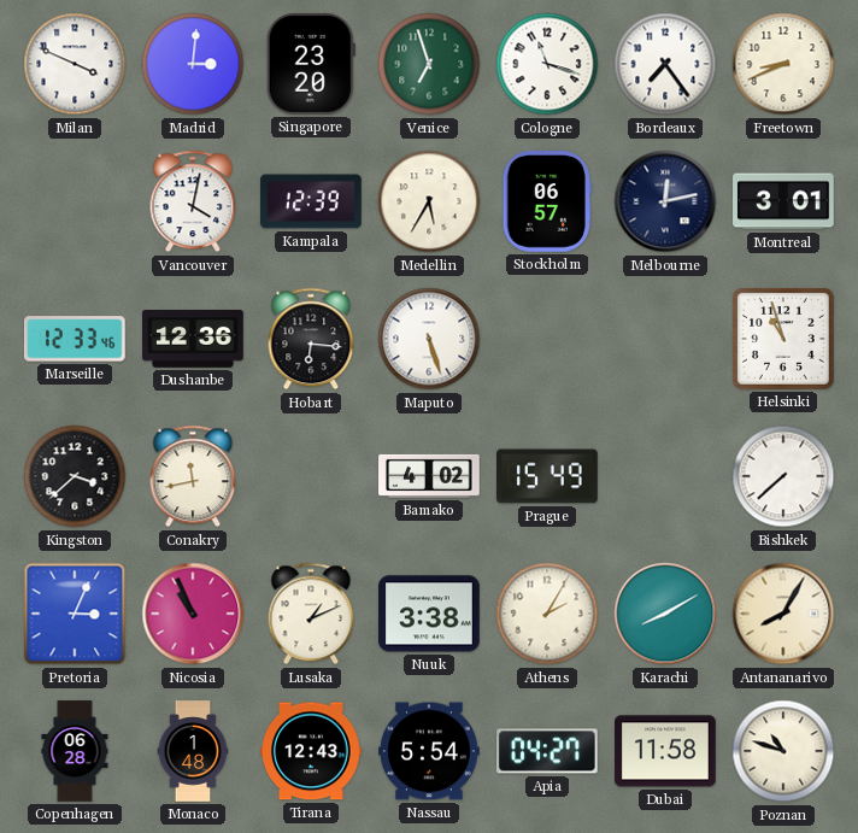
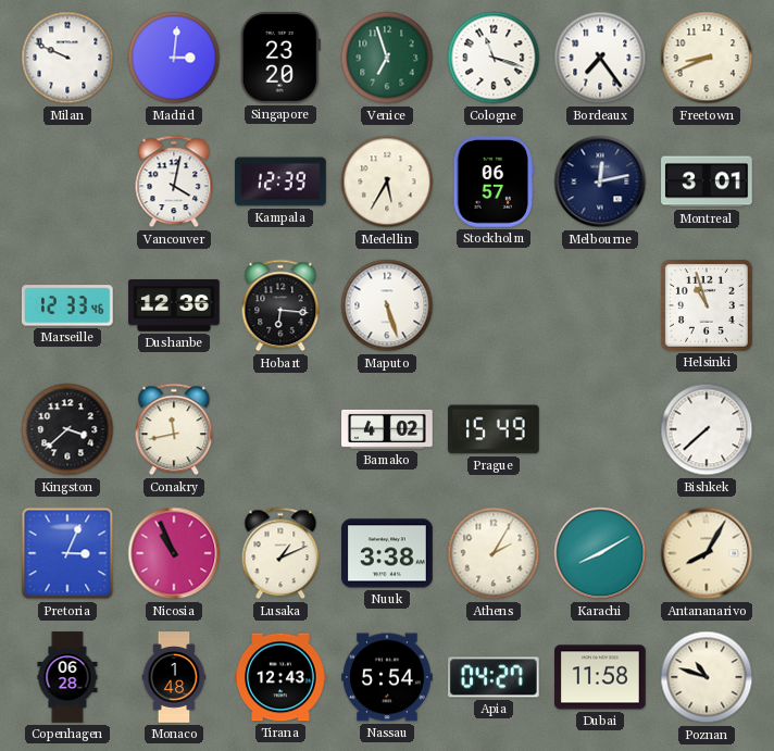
Milan: 3:49 -> 9:49 (67, 58)
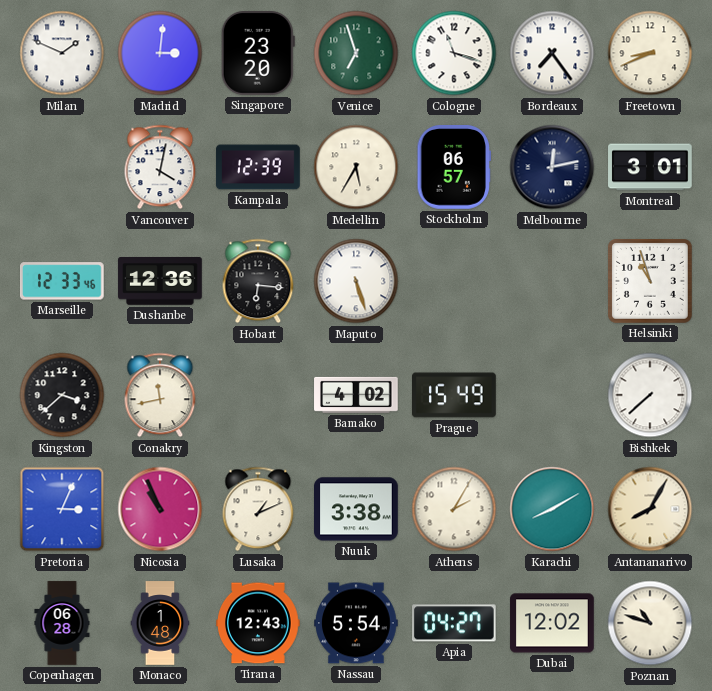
Milan: 9:49 -> 1:49 (62, 53)
Dubai: 11:58 -> 12:02 (552, 623)
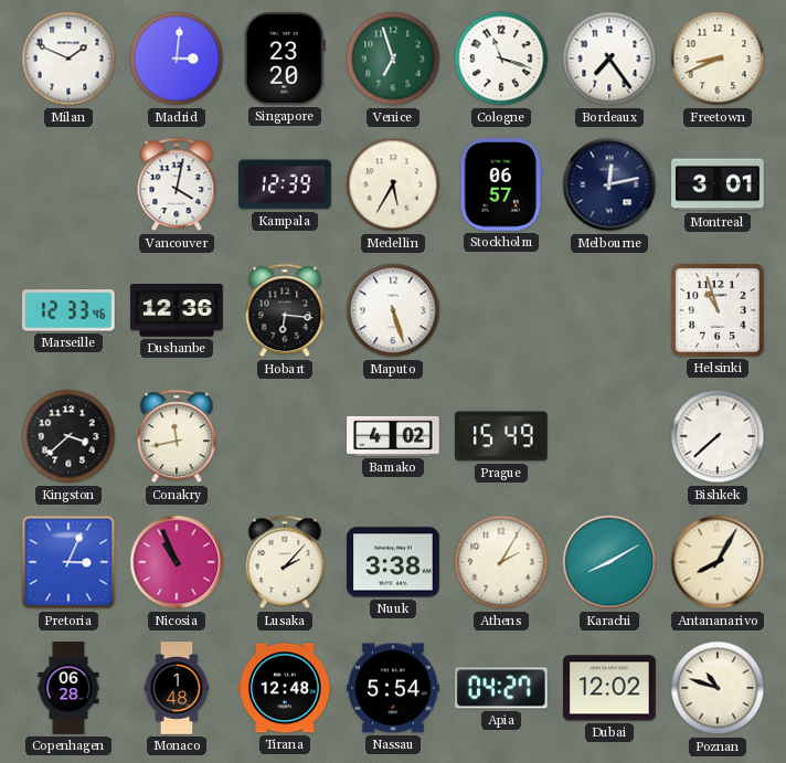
Lusaka: 1:11 -> 2:07 (285, 562)
Tirana: 12:43 -> 12:48 (285, 688)
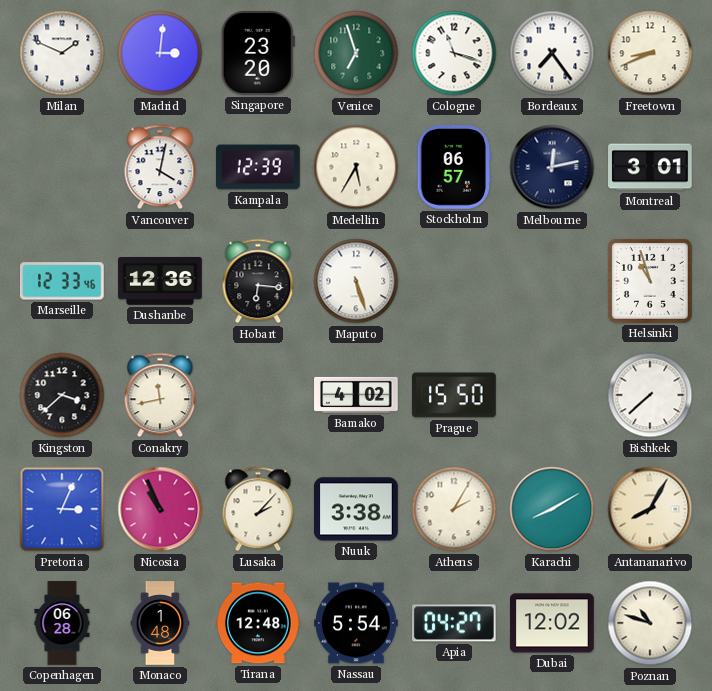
Prague: 15:49 -> 15:50 (455, 395)
